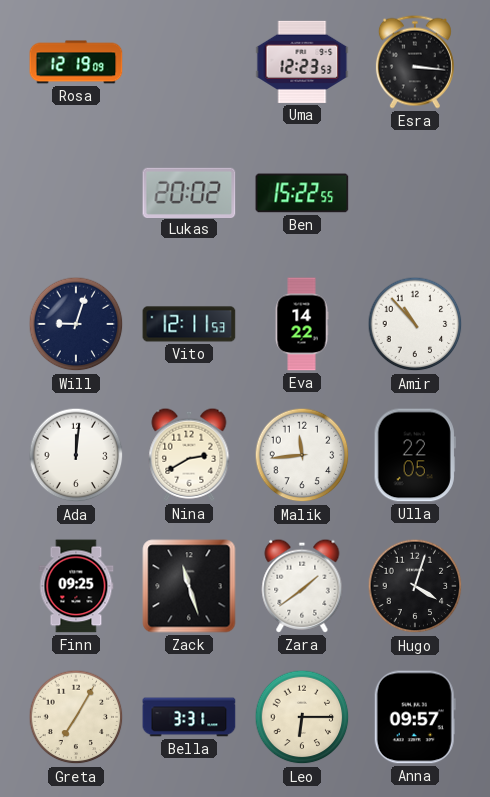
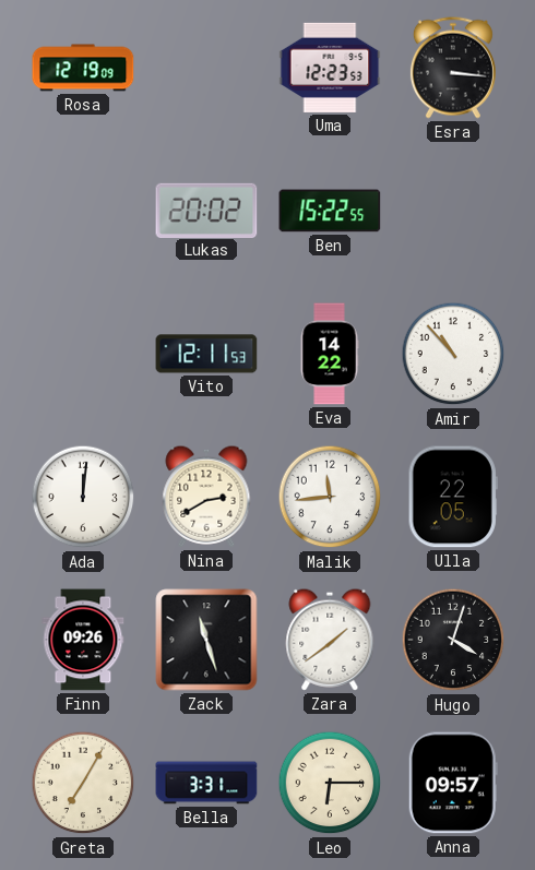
Will: 9:03 -> none (76, 324)
Finn: 09:25 -> 09:26 (83, 640)
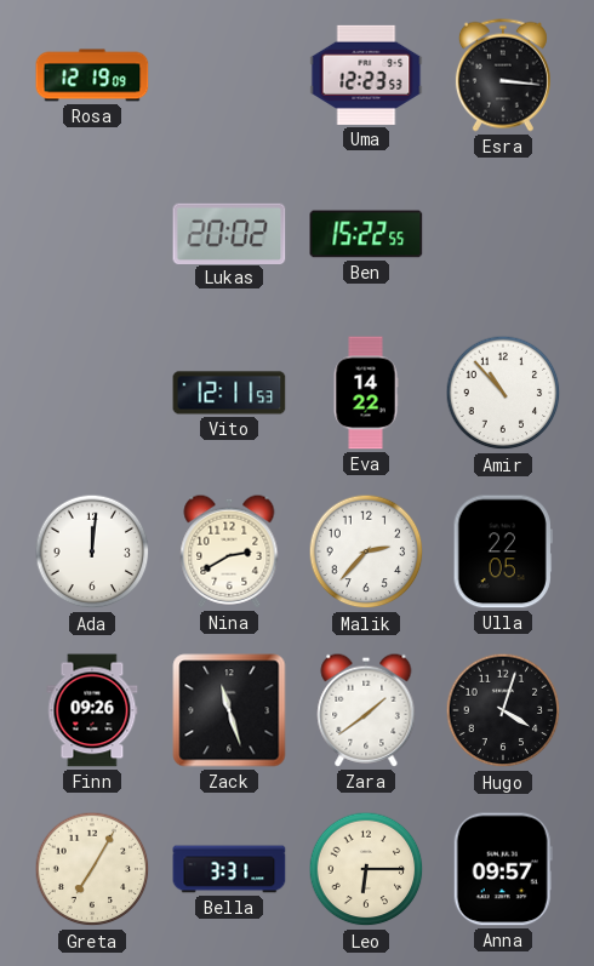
Malik: 11:44 -> 2:37 (366, 551)
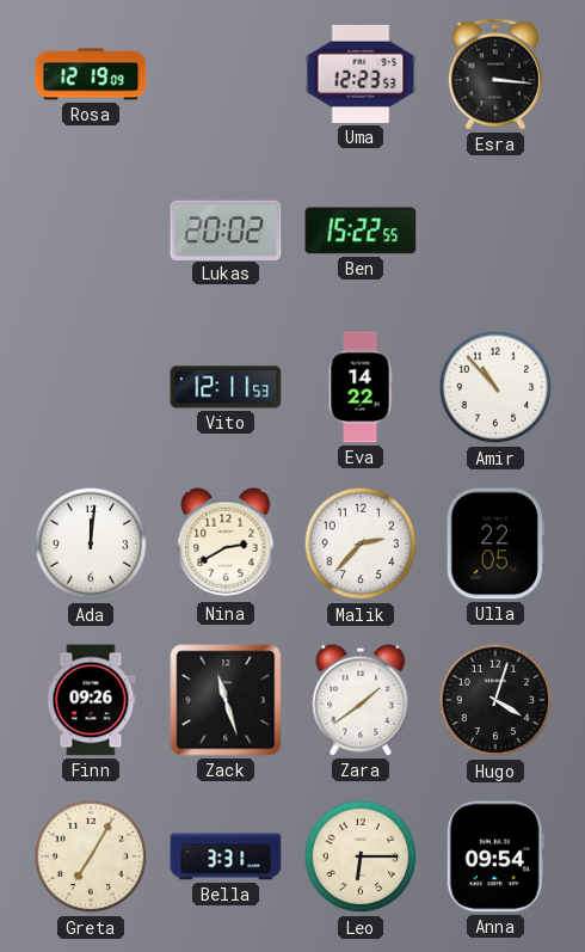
Anna: 09:57 -> 09:54 (495, 856)
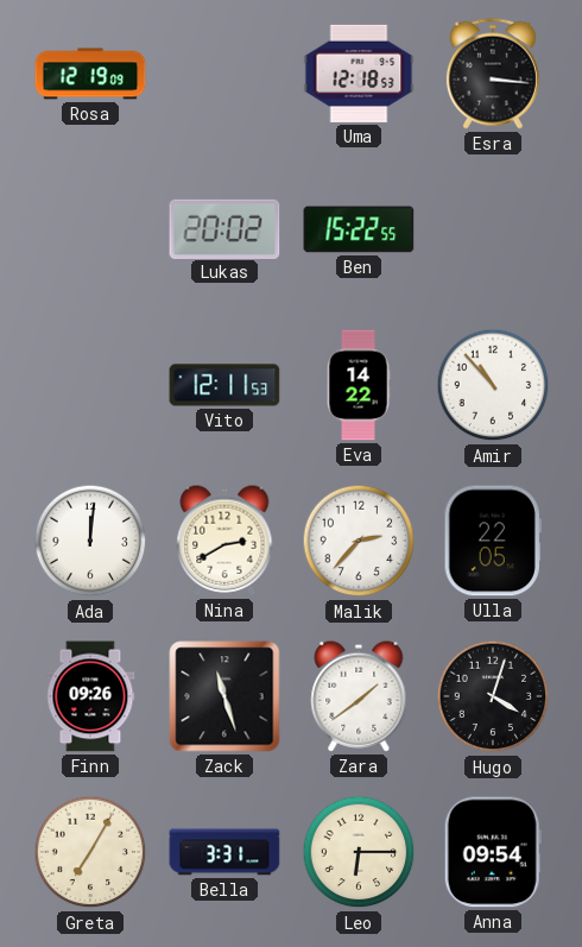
Uma: 12:23 -> 12:18 (359, 74)
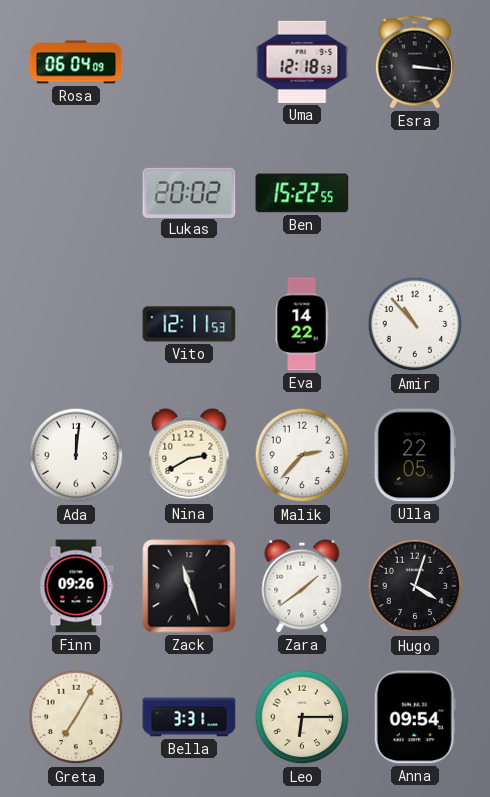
Rosa: 12:19 -> 06:04 (76, 62)
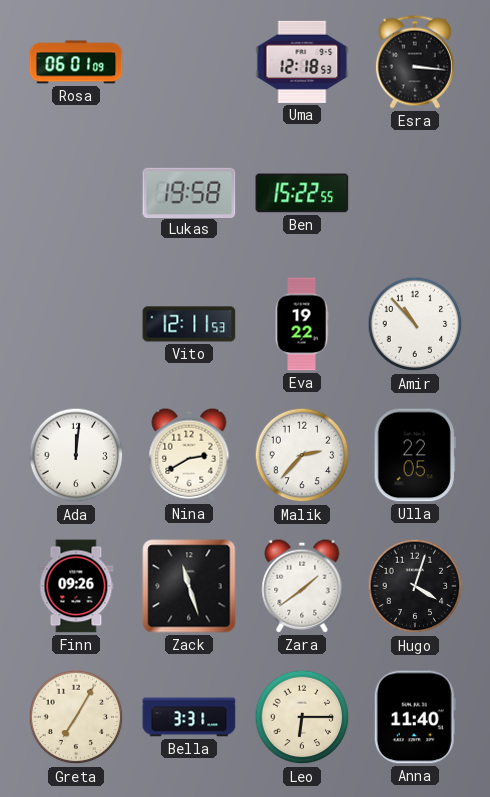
Rosa: 06:04 -> 06:01 (76, 62)
Lukas: 20:02 -> 19:58 (189, 192)
Eva: 14:22 -> 19:22 (302, 324)
Anna: 09:54 -> 11:40 (415, 717)
